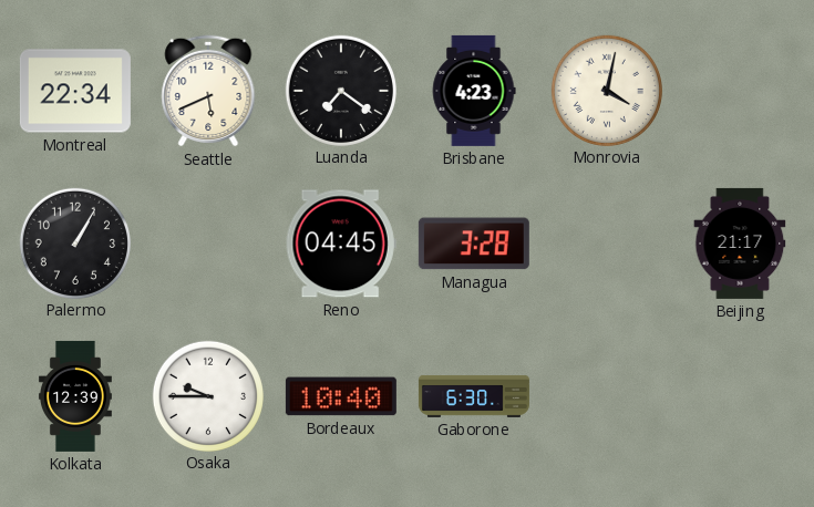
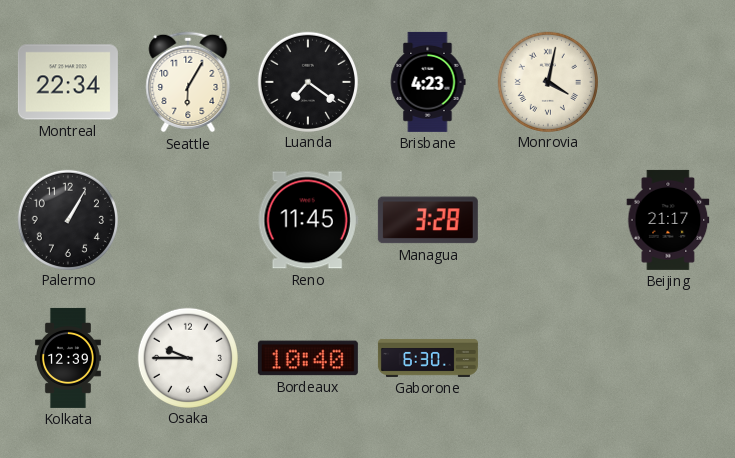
Seattle: 5:41 -> 6:05 (188, 82)
Reno: 04:45 -> 11:45 (308, 220)
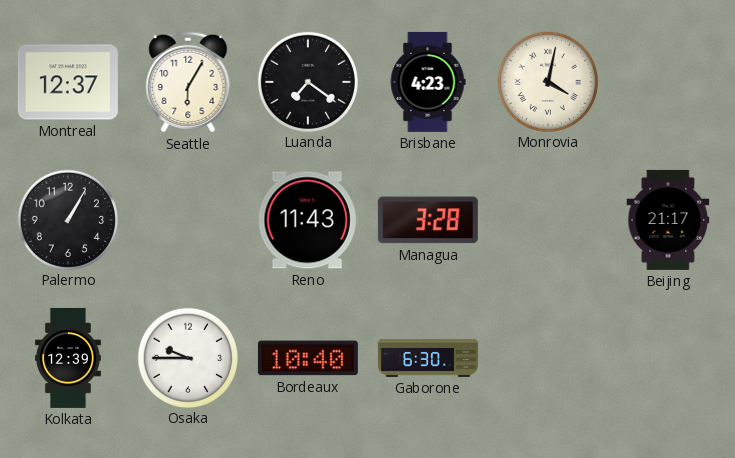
Montreal: 22:34 -> 12:37 (68, 82)
Reno: 11:45 -> 11:43 (308, 220)
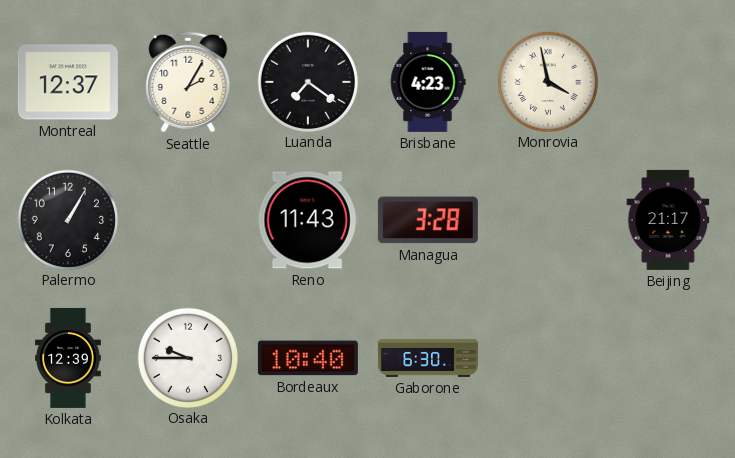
Seattle: 6:05 -> 2:05 (188, 82)
Monrovia: 4:02 -> 3:58 (547, 81)
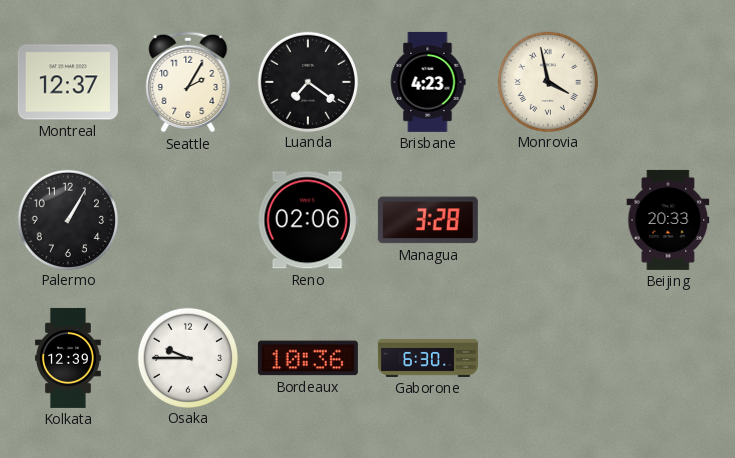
Reno: 11:43 -> 02:06 (308, 220)
Beijing: 21:17 -> 20:33 (668, 220)
Bordeaux: 10:40 -> 10:36 (308, 358)
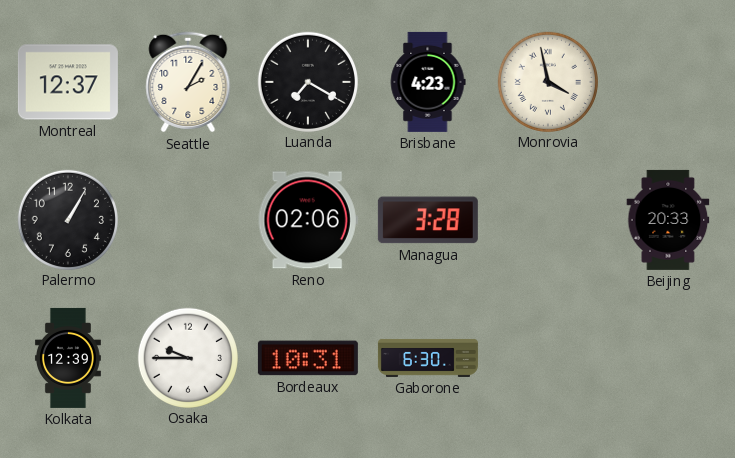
Luanda: 7:21 -> 7:20 (307, 81)
Bordeaux: 10:36 -> 10:31 (308, 358)
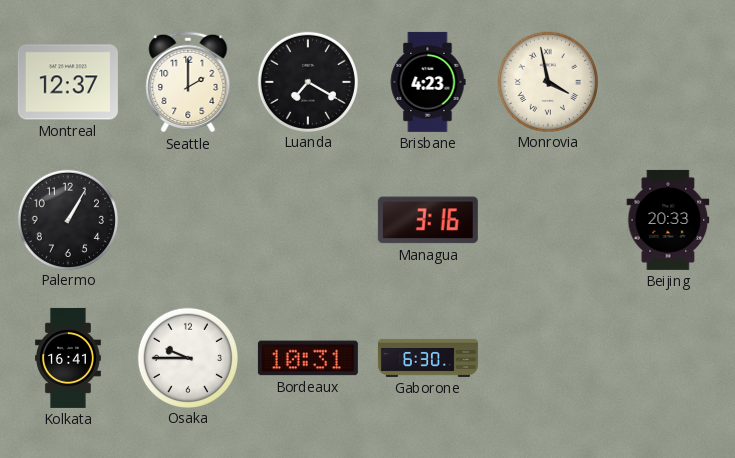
Seattle: 2:05 -> 2:00 (188, 82)
Reno: 02:06 -> none (308, 220)
Managua: 3:28 -> 3:16 (428, 220)
Kolkata: 12:39 -> 16:41 (68, 358)
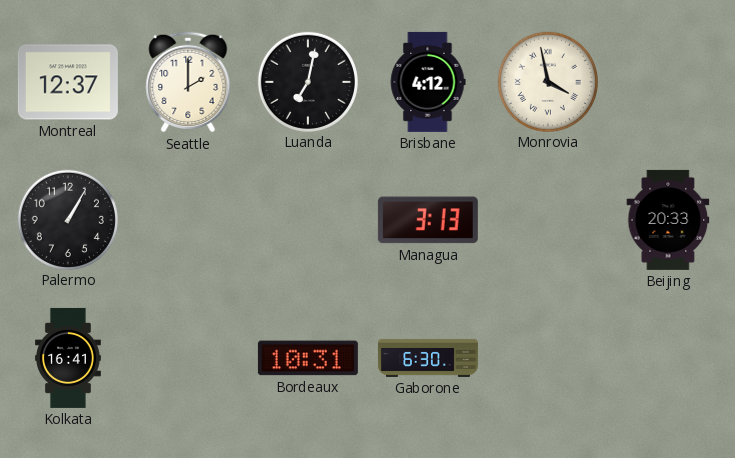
Luanda: 7:20 -> 7:02 (307, 81)
Brisbane: 4:23 -> 4:12 (428, 82)
Managua: 3:16 -> 3:13 (428, 220)
Osaka: 9:45 -> none (187, 357)
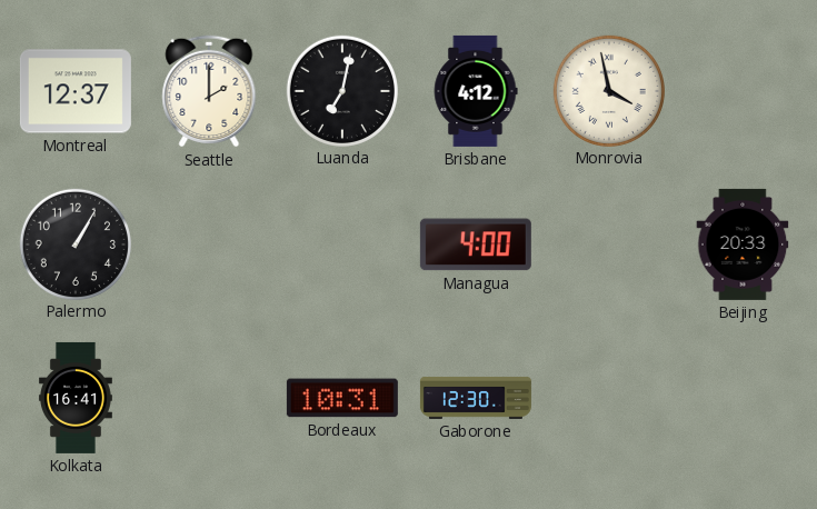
Managua: 3:13 -> 4:00 (476, 244)
Gaborone: 6:30 -> 12:30 (476, 398)
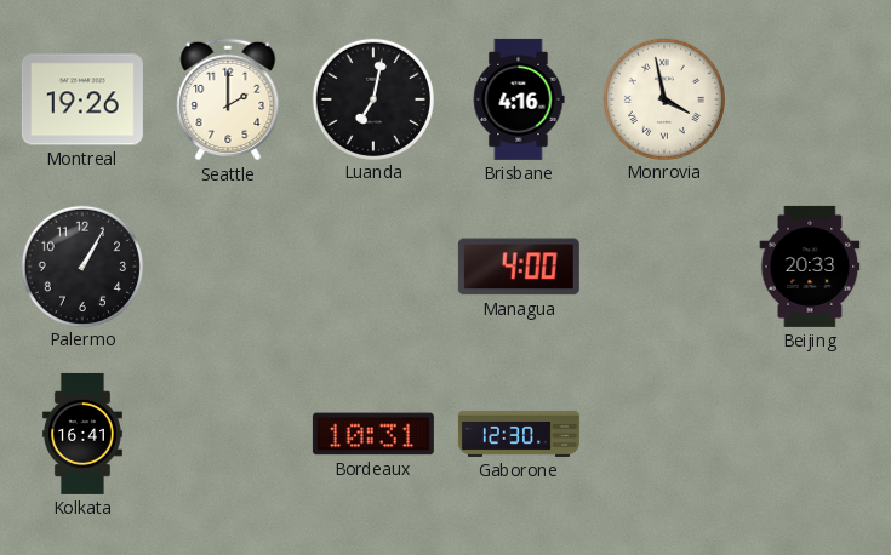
Montreal: 12:37 -> 19:26 (82, 99)
Brisbane: 4:12 -> 4:16 (519, 99)
